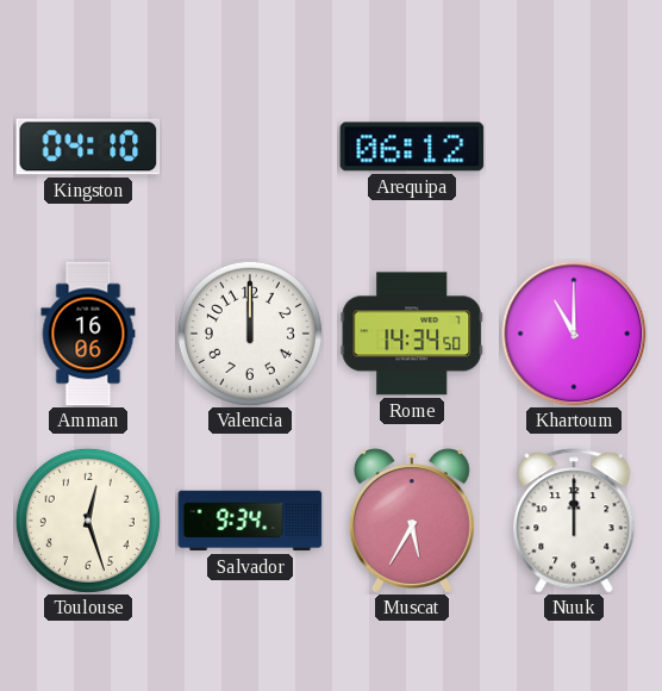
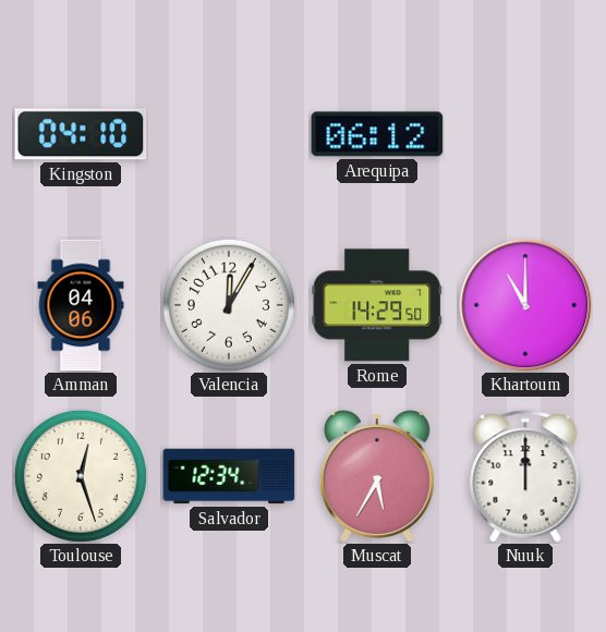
Amman: 16:06 -> 04:06 (81, 305)
Valencia: 12:00 -> 12:05 (229, 305)
Rome: 14:34 -> 14:29 (377, 305)
Salvador: 9:34 -> 12:34 (229, 476)
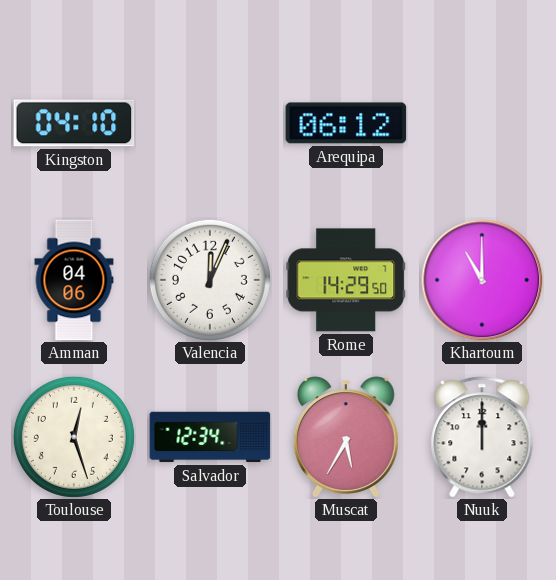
Valencia: 12:05 -> 12:04 (210, 280)
